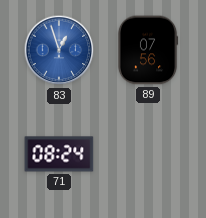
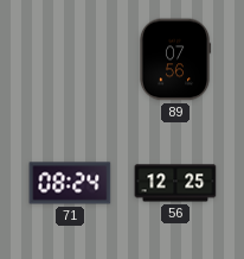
83: 12:57 -> none (59, 50)
56: none -> 12:25 (175, 183)
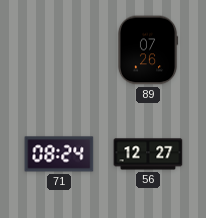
89: 07:56 -> 07:26 (148, 50)
56: 12:25 -> 12:27 (148, 154)
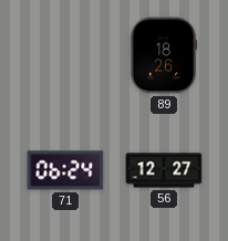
89: 07:26 -> 18:26 (164, 55)
71: 08:24 -> 06:24 (65, 170)
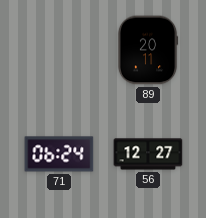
89: 18:26 -> 20:11 (148, 50)
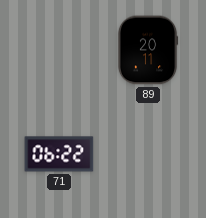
71: 06:24 -> 06:22 (59, 154)
56: 12:27 -> none (148, 154)
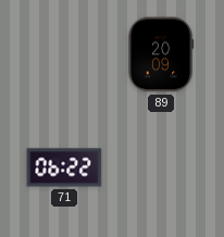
89: 20:11 -> 20:09 (161, 54)
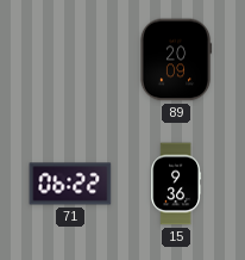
15: none -> 9:36 (176, 184)
